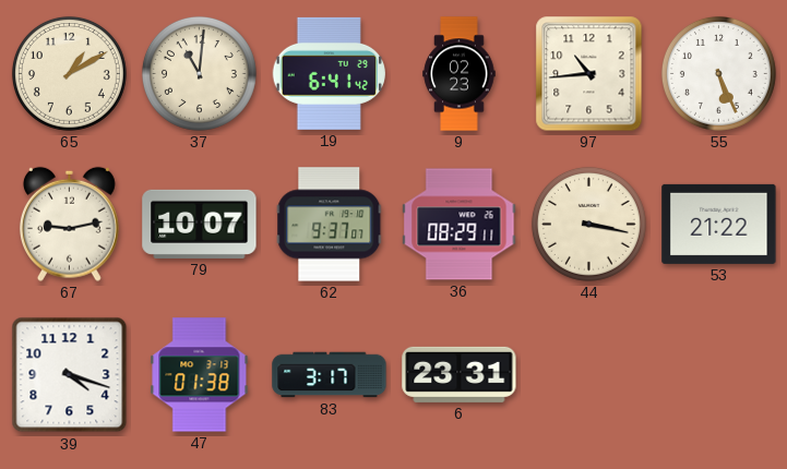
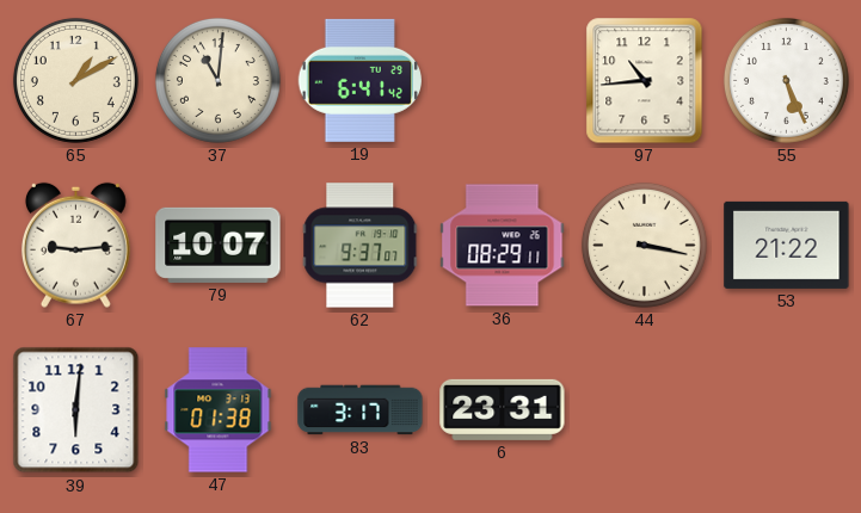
9: 02:23 -> none (460, 74)
67: 9:13 -> 9:14 (75, 245)
39: 4:18 -> 6:01 (76, 410)
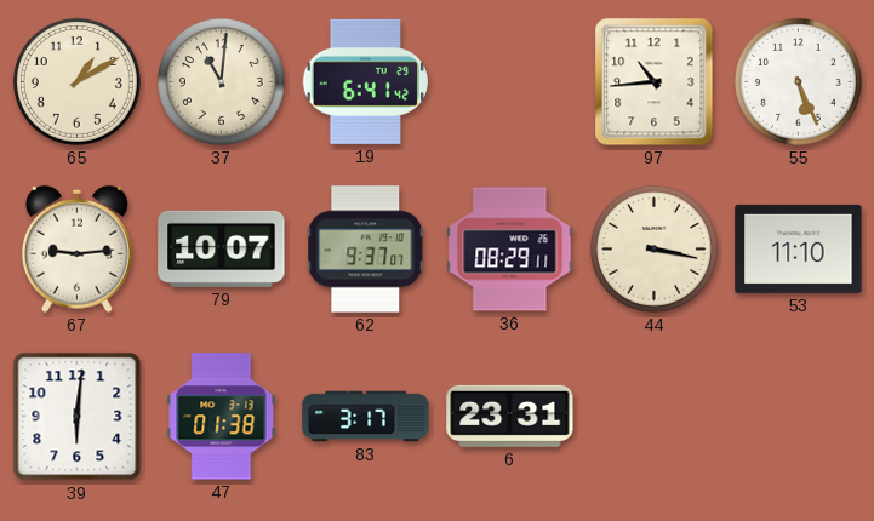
53: 21:22 -> 11:10 (799, 248)
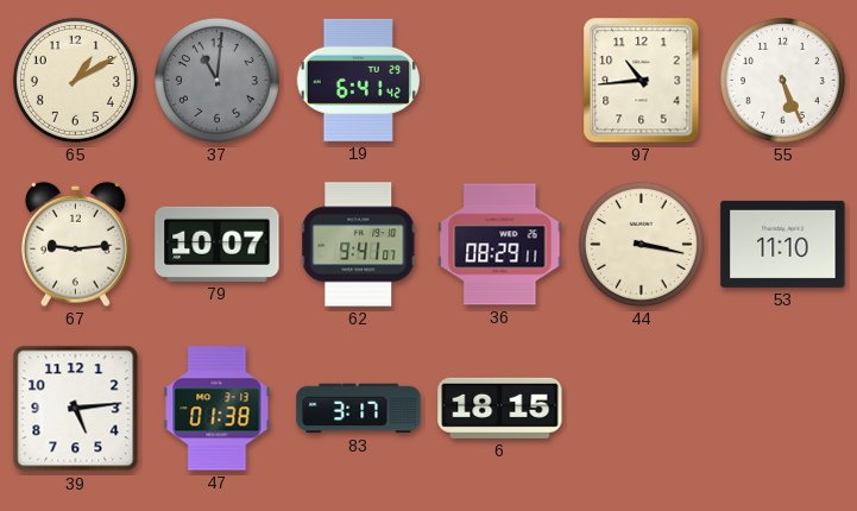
37 dial: cream -> grey (216, 80)
62: 9:37 -> 9:41 (359, 245)
39: 6:01 -> 5:14 (76, 409)
6: 23:31 -> 18:15 (500, 408)
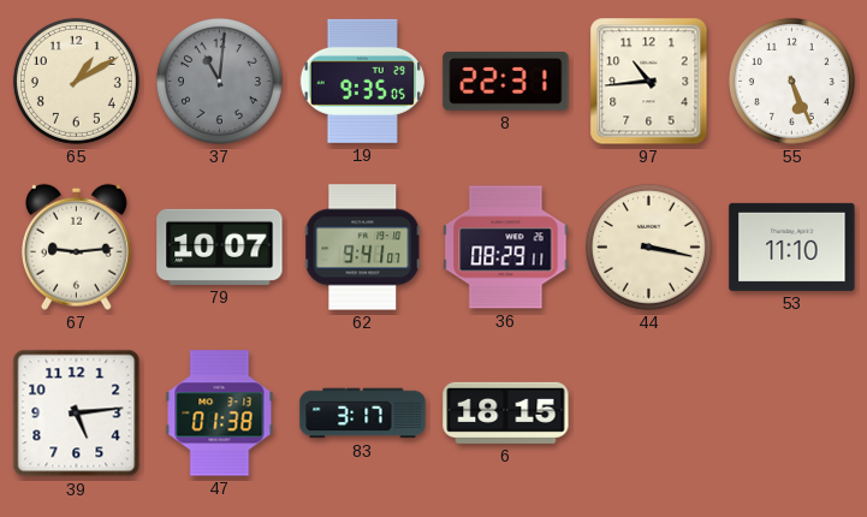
19: 6:41 -> 9:35 (362, 81)
8: none -> 22:31 (506, 81)
